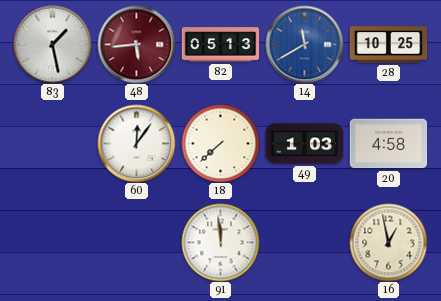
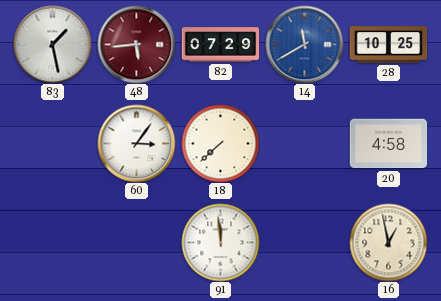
82: 05:13 -> 07:29 (220, 45)
60: 12:06 -> 3:06 (136, 143)
49: 1:03 -> none (304, 144)
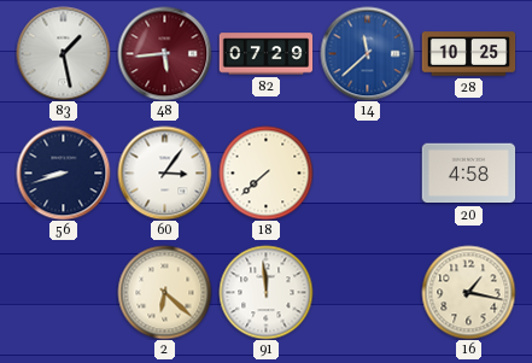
14: 11:40 -> 11:38 (367, 53)
56: none -> 8:42 (63, 172)
2: none -> 6:22 (164, 292)
16: 12:58 -> 1:17 (468, 292)
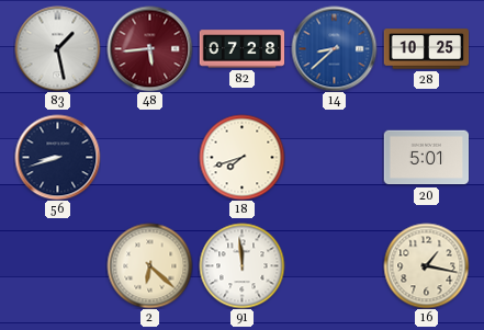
82: 07:29 -> 07:28 (241, 49)
14: 11:38 -> 8:38 (334, 48)
60: 3:06 -> none (164, 172)
18: 7:38 -> 7:42 (241, 157)
20: 4:58 -> 5:01 (426, 158)
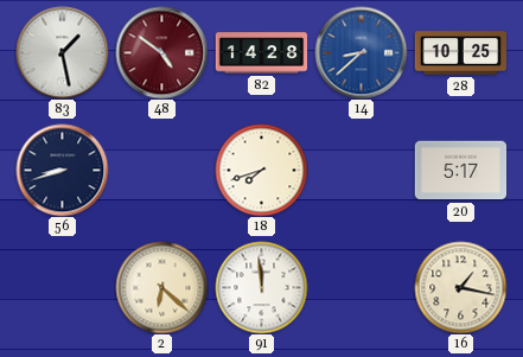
48: 5:44 -> 4:51 (161, 52)
82: 07:28 -> 14:28 (261, 53)
20: 5:01 -> 5:17 (460, 171)
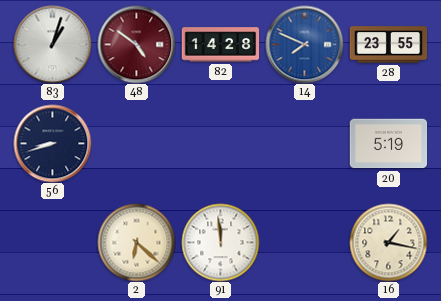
83: 1:28 -> 1:03 (52, 44)
14: 8:38 -> 7:49 (304, 44)
28: 10:25 -> 23:55 (388, 45)
18: 7:42 -> none (261, 170)
20: 5:17 -> 5:19 (388, 144)
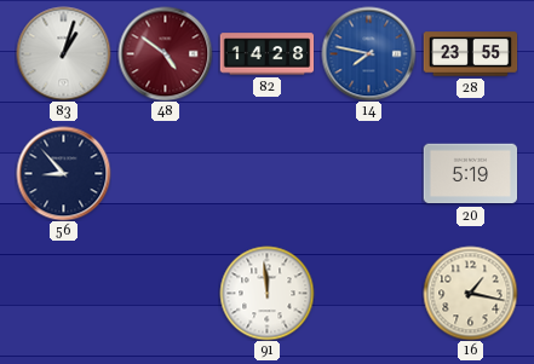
14: 7:49 -> 7:47 (368, 53)
56: 8:42 -> 8:53 (63, 173)
2: 6:22 -> none (136, 242)
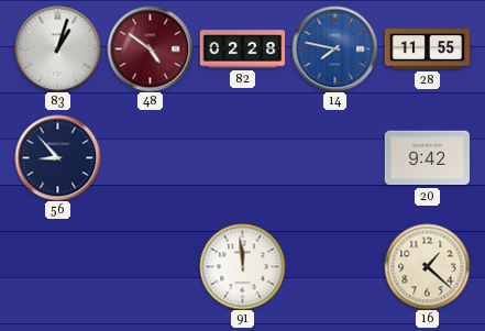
82: 14:28 -> 02:28 (242, 49)
28: 23:55 -> 11:55 (427, 49)
20: 5:19 -> 9:42 (427, 158)
16: 1:17 -> 1:22 (427, 266)
